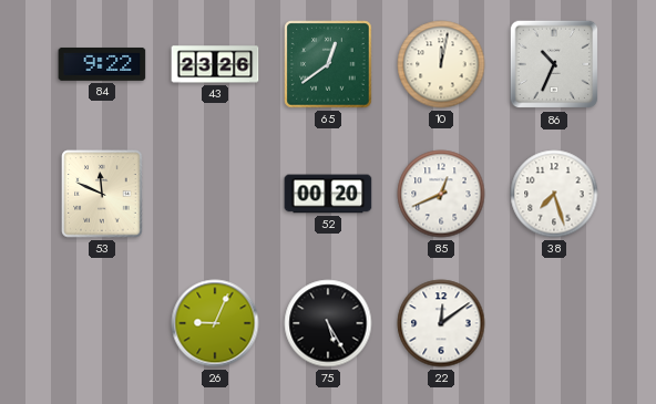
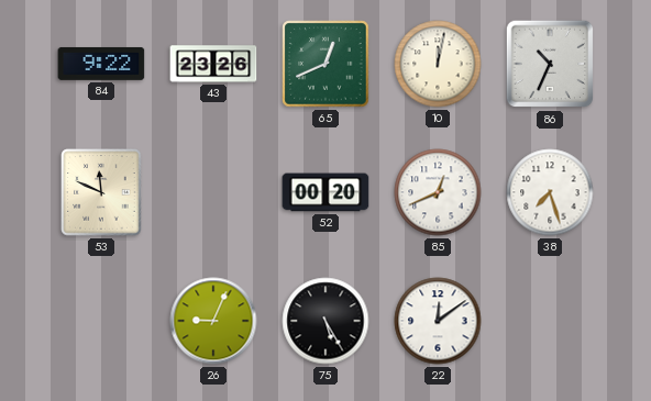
65: 12:39 -> 12:41 (325, 64)
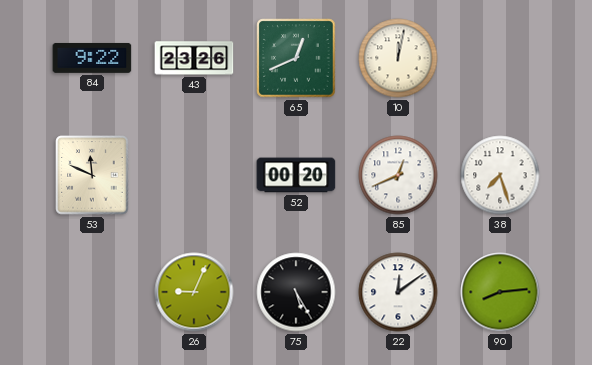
86: 10:34 -> none (550, 64)
90: none -> 8:14 (500, 292)
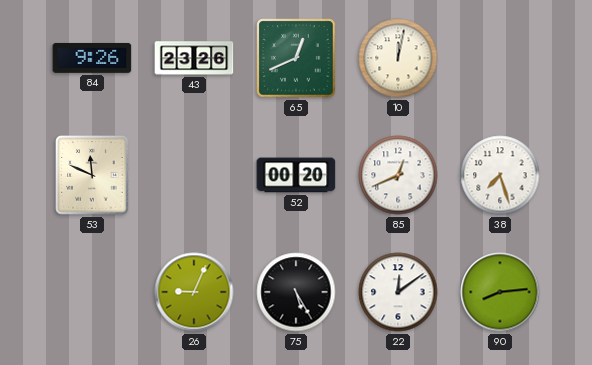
84: 9:22 -> 9:26 (92, 58)
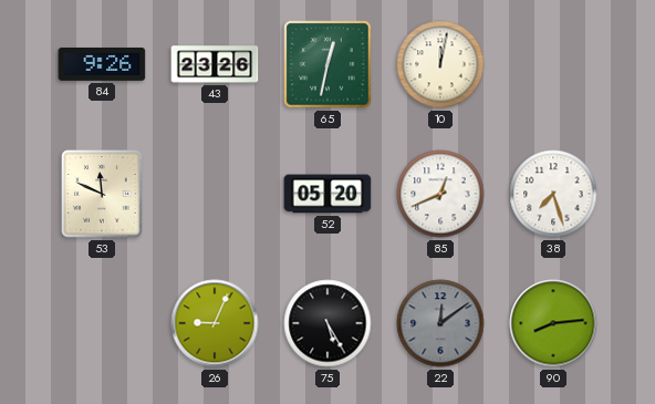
65: 12:41 -> 12:32 (327, 64)
52: 00:20 -> 05:20 (327, 194)
22 dial: white -> grey (440, 323)
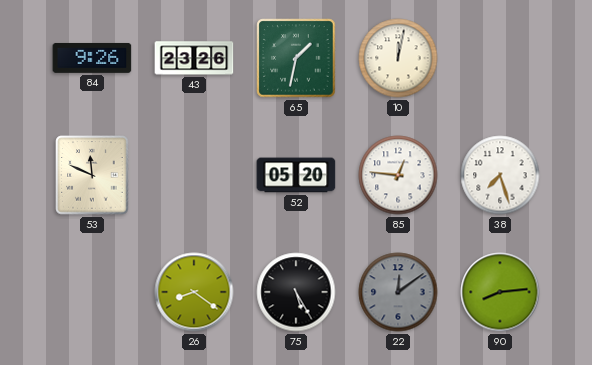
65: 12:32 -> 1:32 (296, 58)
85: 12:41 -> 12:46 (398, 175)
26: 9:04 -> 8:21 (194, 292)
